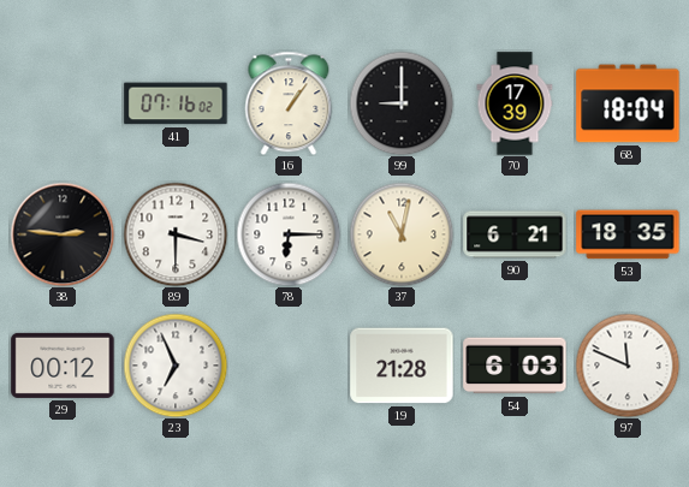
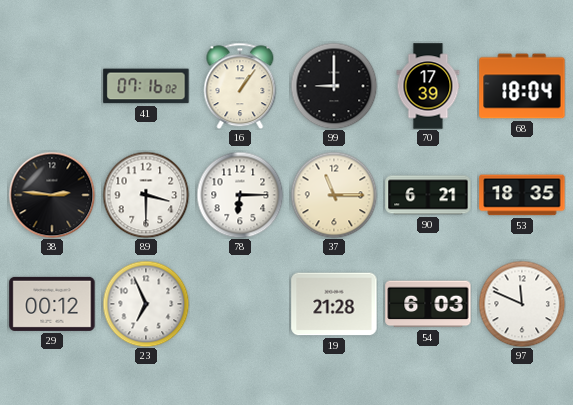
37: 11:02 -> 11:15 (334, 195)
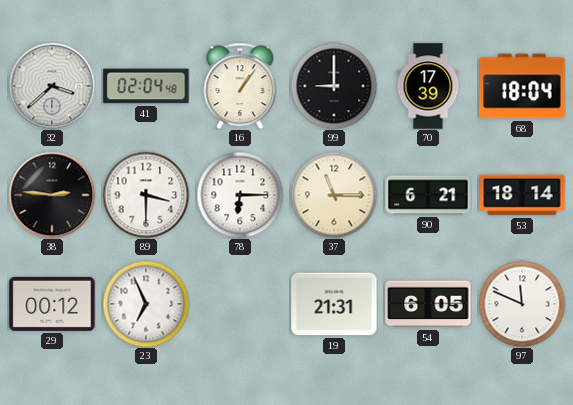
32: none -> 3:38 (52, 86)
41: 07:16 -> 02:04 (146, 86)
53: 18:35 -> 18:14 (522, 195)
19: 21:28 -> 21:31 (334, 304)
54: 6:03 -> 6:05 (428, 304)
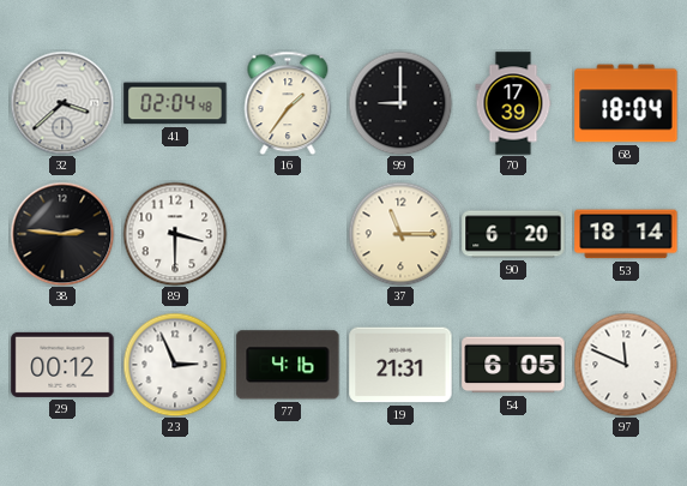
16: 1:06 -> 1:36 (288, 103)
78: 6:15 -> none (240, 195)
90: 6:21 -> 6:20 (513, 234)
23: 6:56 -> 2:56 (175, 365)
77: none -> 4:16 (288, 365)
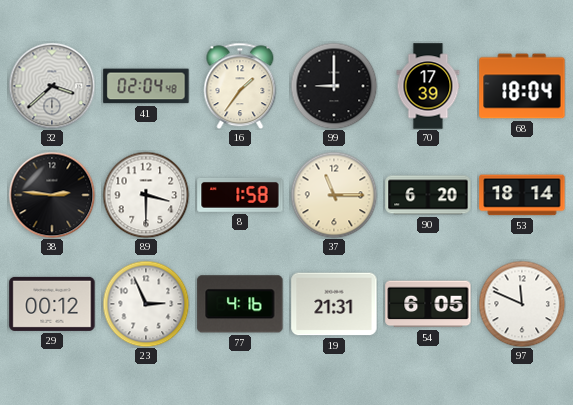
8: none -> 1:58 (240, 195)
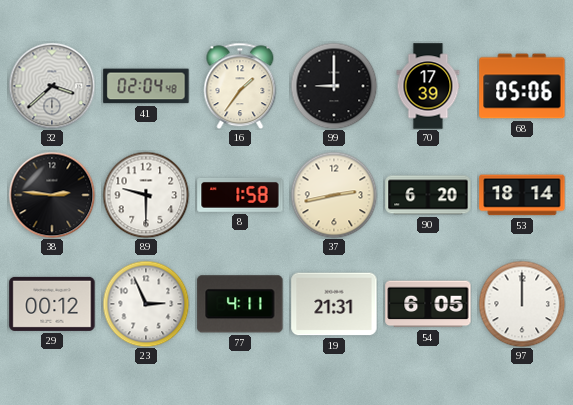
68: 18:04 -> 05:06 (522, 86)
89: 3:30 -> 9:30 (146, 195)
37: 11:15 -> 2:43 (334, 195)
77: 4:16 -> 4:11 (240, 304)
97: 11:49 -> 12:00 (522, 304)
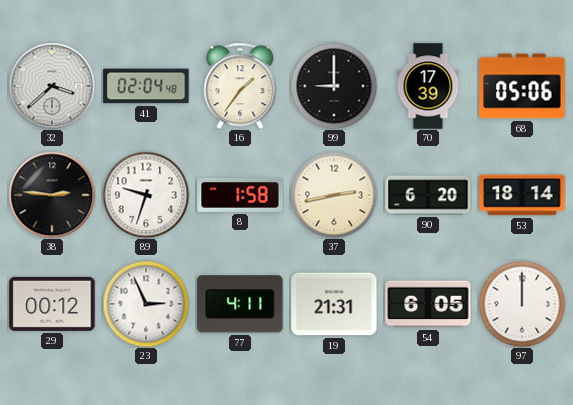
89: 9:30 -> 9:33 (146, 195)
